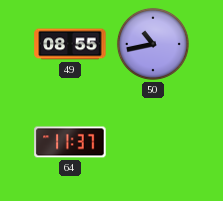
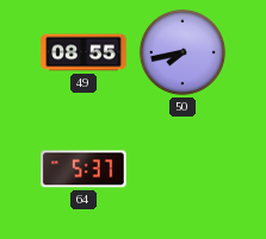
50: 10:43 -> 7:43 (183, 52)
64: 11:37 -> 5:37 (83, 169)
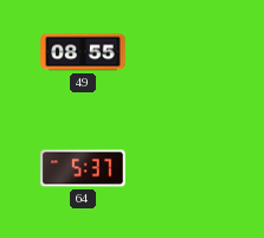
50: 7:43 -> none (183, 52)
